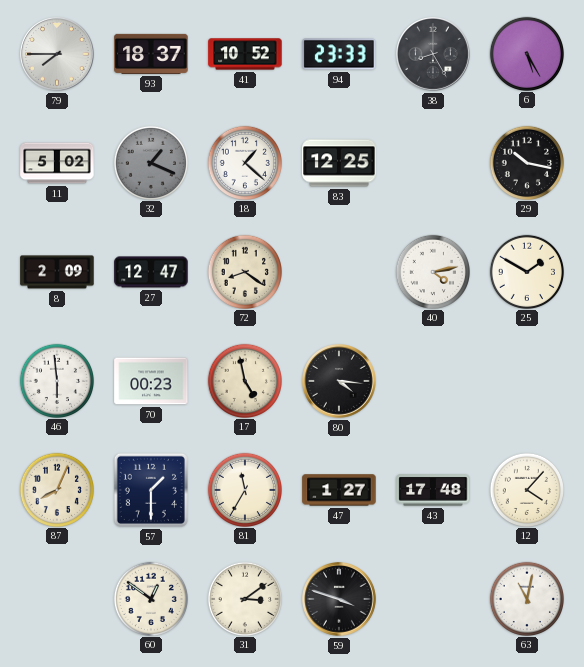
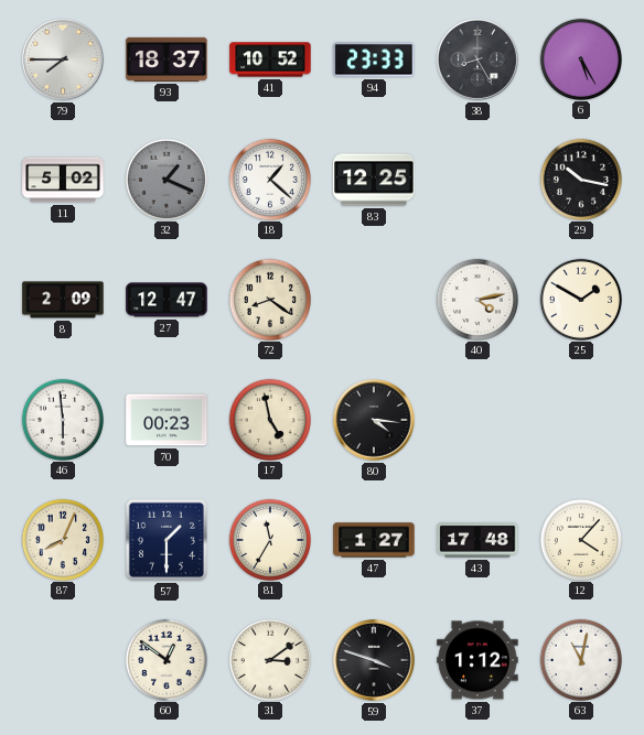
37: none -> 1:12 (477, 660)
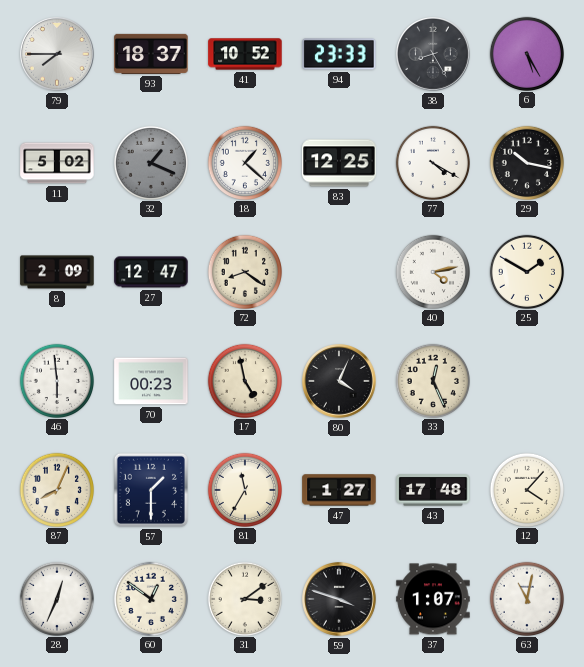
77: none -> 4:20 (432, 162)
80: 4:16 -> 4:04 (340, 382)
33: none -> 12:26 (432, 380)
28: none -> 12:34 (56, 598)
37: 1:12 -> 1:07 (433, 599)
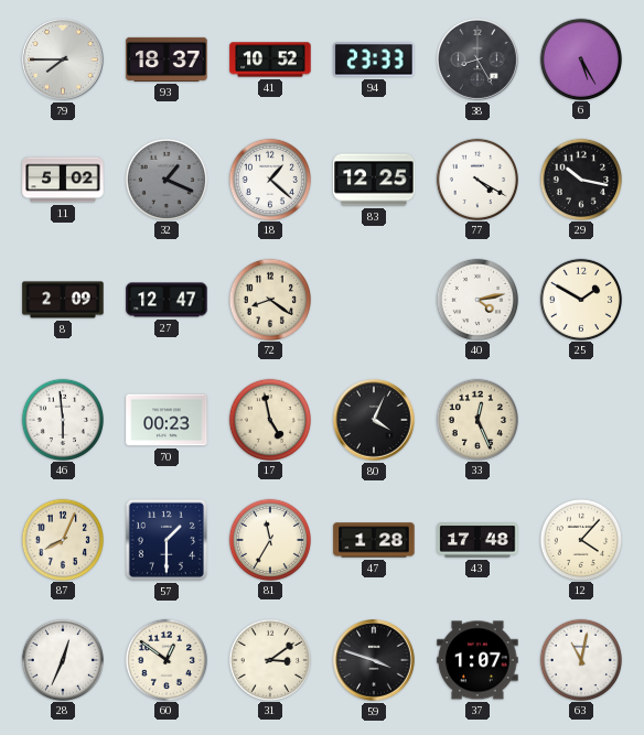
47: 1:27 -> 1:28 (374, 540)
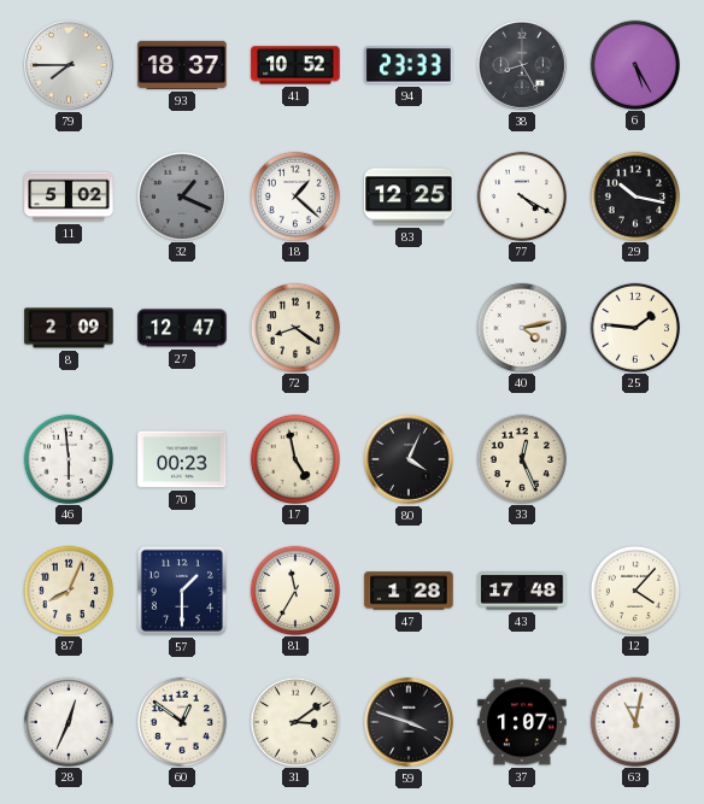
25: 1:50 -> 1:46 (634, 327)
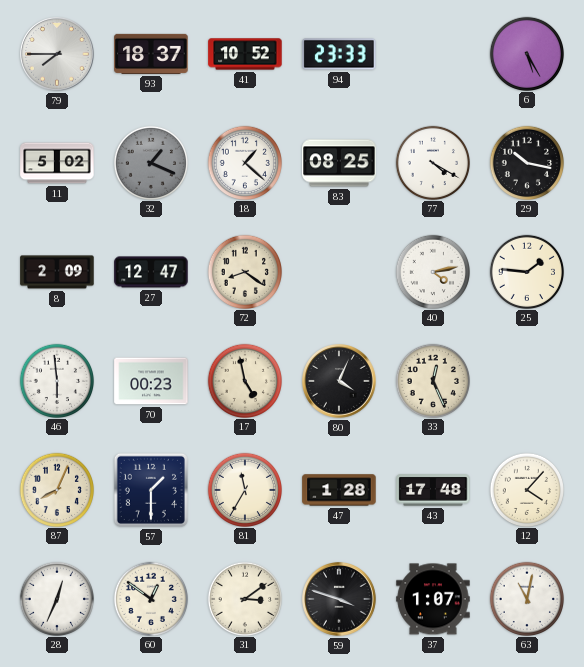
38: 8:25 -> none (523, 66)
83: 12:25 -> 08:25 (339, 163)
